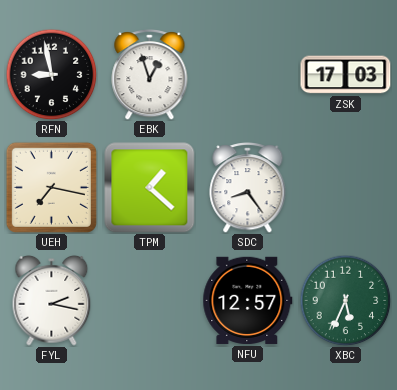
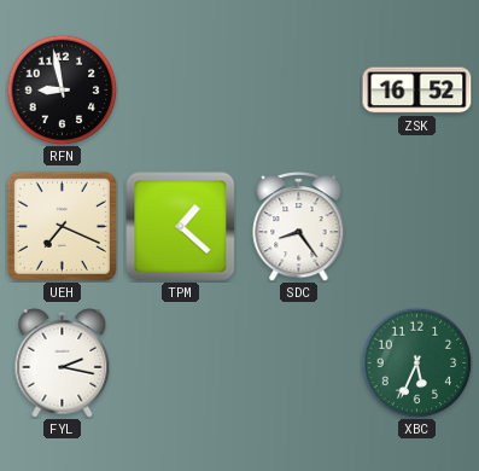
EBK: 12:57 -> none (150, 75)
ZSK: 17:03 -> 16:52 (417, 91)
UEH: 7:17 -> 7:19 (62, 226)
NFU: 12:57 -> none (248, 300)
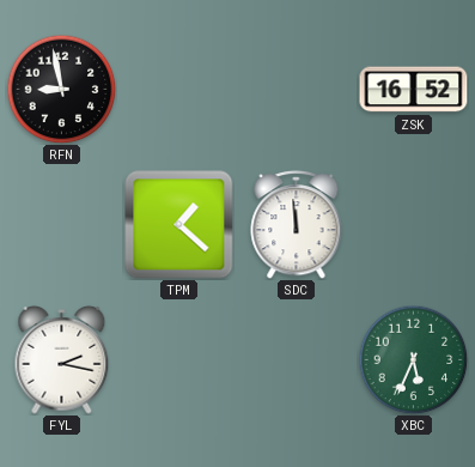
UEH: 7:19 -> none (62, 226)
SDC: 8:24 -> 11:59 (297, 225)
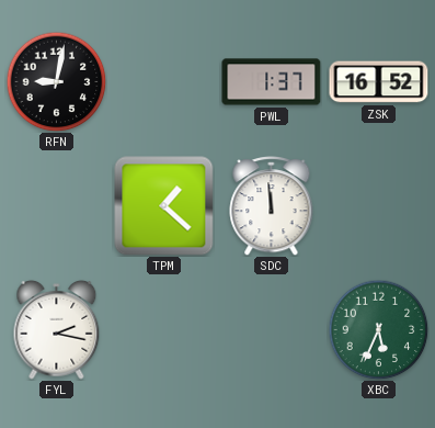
RFN: 8:58 -> 9:02 (56, 81)
PWL: none -> 1:37 (272, 82)
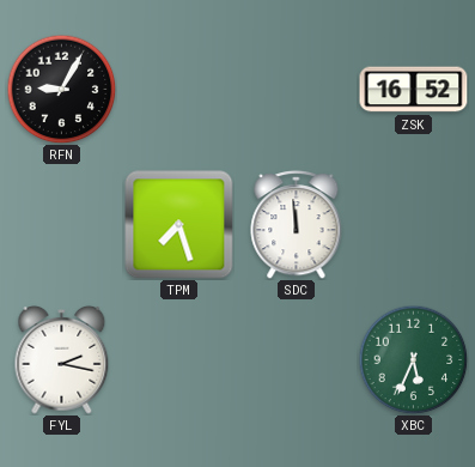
RFN: 9:02 -> 9:05 (61, 89)
PWL: 1:37 -> none (272, 82)
TPM: 1:22 -> 7:27 (179, 225)
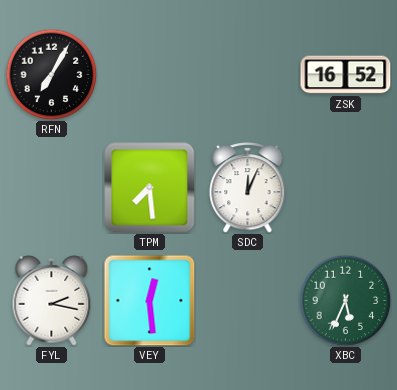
RFN: 9:05 -> 7:05 (51, 74)
TPM: 7:27 -> 7:29 (150, 188)
SDC: 11:59 -> 12:04 (248, 188)
VEY: none -> 12:29 (150, 301)
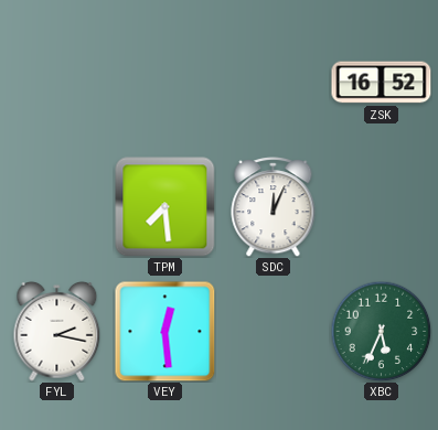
RFN: 7:05 -> none (51, 74)
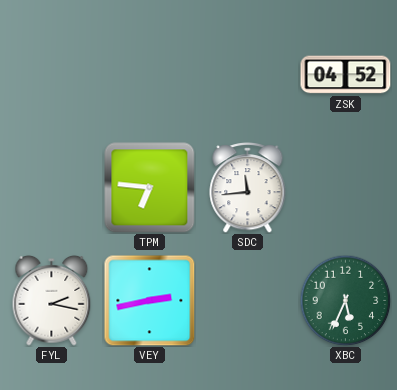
ZSK: 16:52 -> 04:52 (346, 75)
TPM: 7:29 -> 6:46 (150, 188)
SDC: 12:04 -> 11:44 (248, 188)
VEY: 12:29 -> 2:43 (150, 301)
